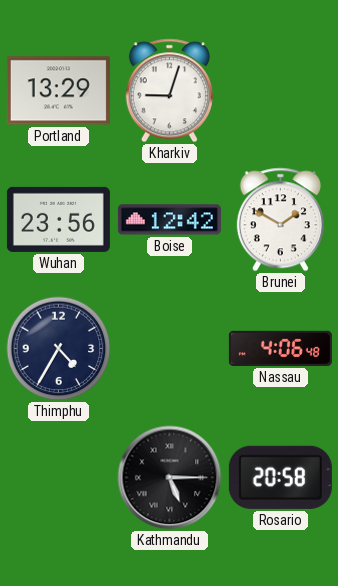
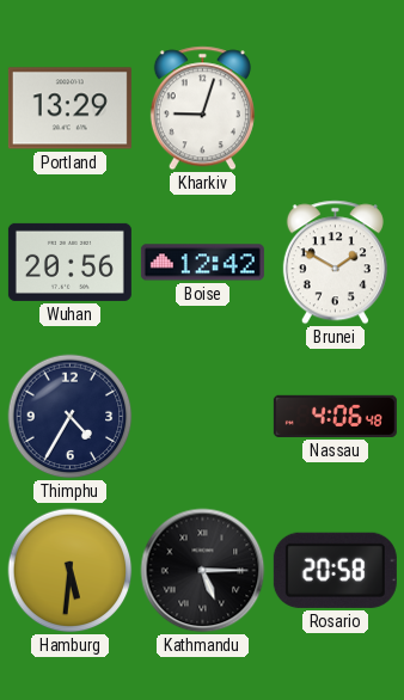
Wuhan: 23:56 -> 20:56 (69, 262)
Hamburg: none -> 5:31 (71, 571)
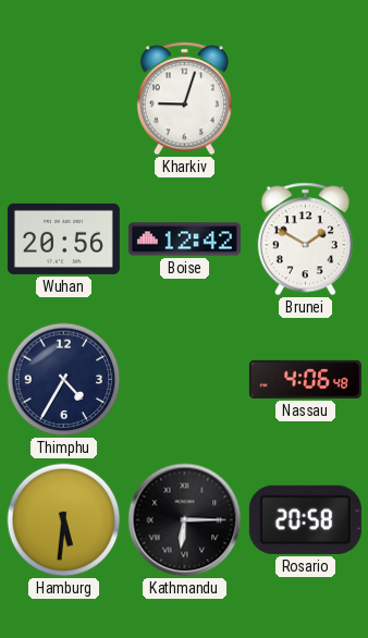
Portland: 13:29 -> none (69, 109)
Kathmandu: 5:15 -> 6:15 (185, 520)
